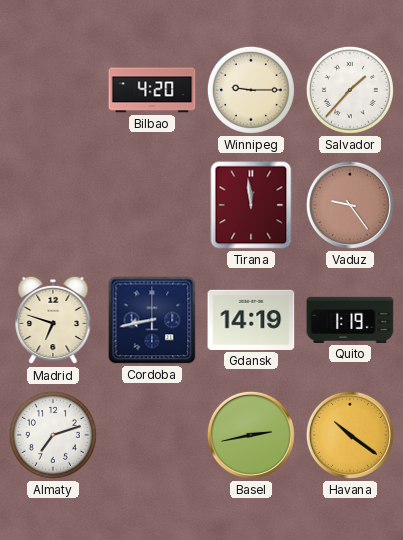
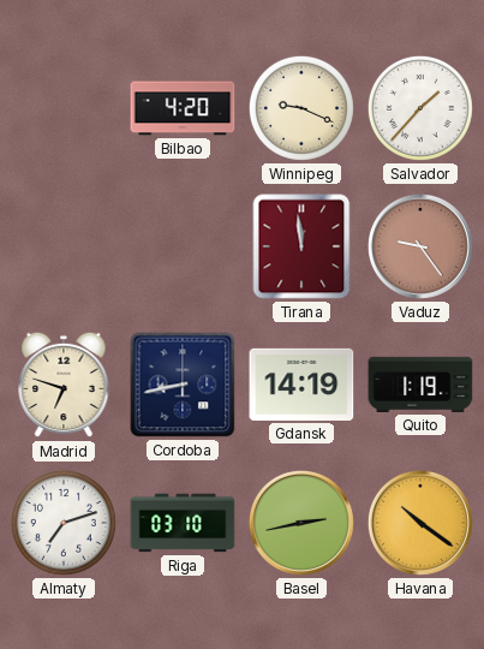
Winnipeg: 9:15 -> 9:19 (301, 108)
Riga: none -> 03:10 (183, 523)
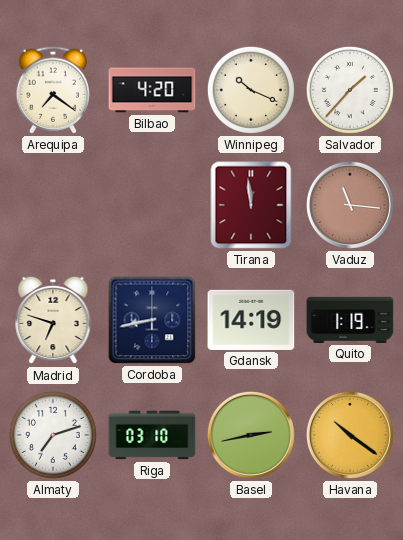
Arequipa: none -> 7:21 (52, 90)
Winnipeg: 9:19 -> 10:19 (251, 90)
Vaduz: 9:24 -> 11:16 (350, 205)
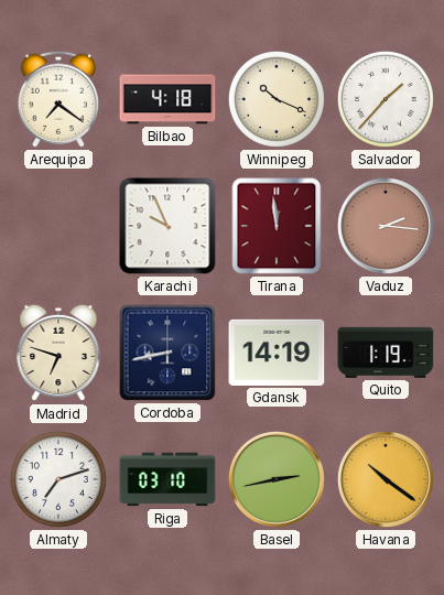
Bilbao: 4:20 -> 4:18 (167, 99)
Karachi: none -> 9:56 (167, 226)
Vaduz: 11:16 -> 2:16 (386, 226)
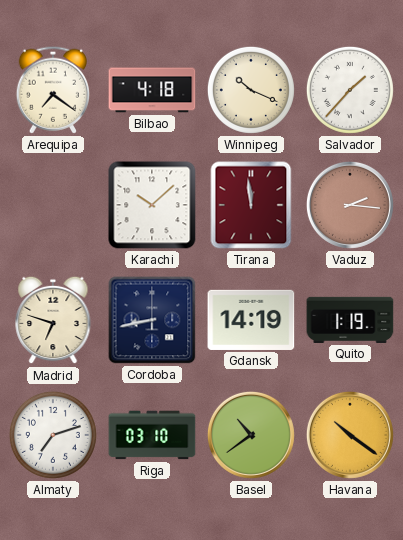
Karachi: 9:56 -> 10:08 (152, 205)
Basel: 2:43 -> 10:39 (251, 435)
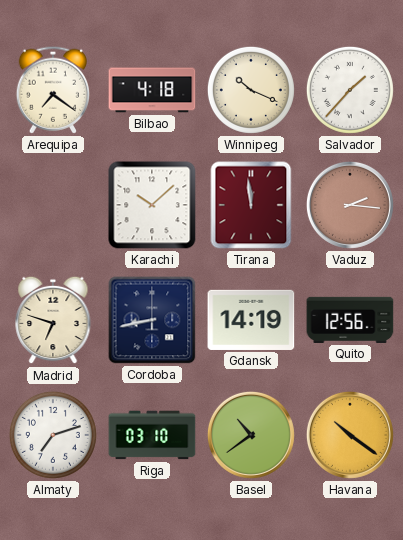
Quito: 1:19 -> 12:56 (350, 320)
